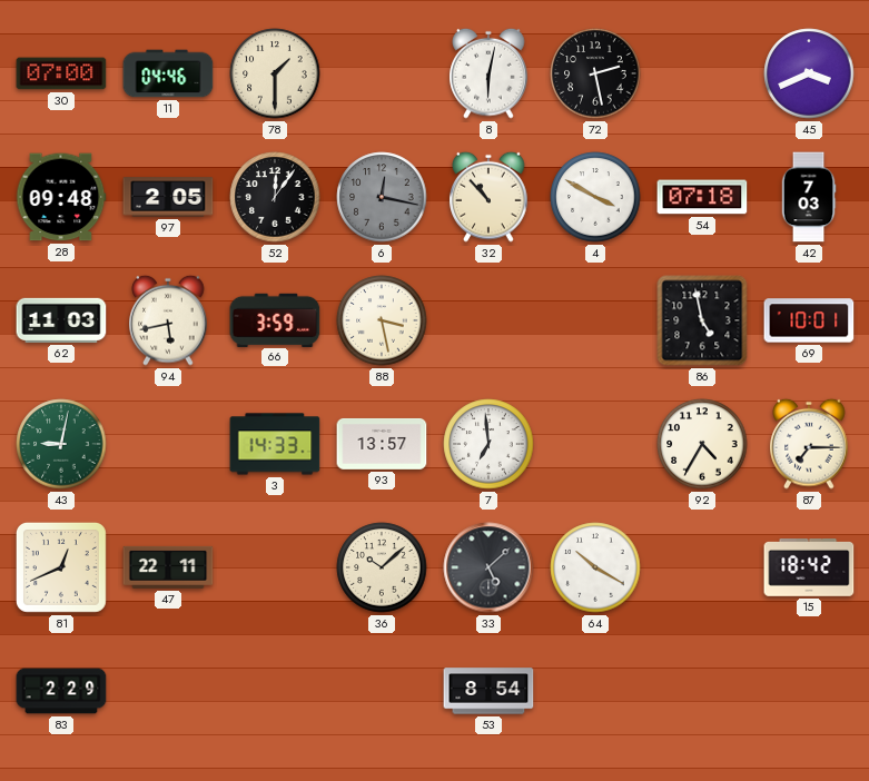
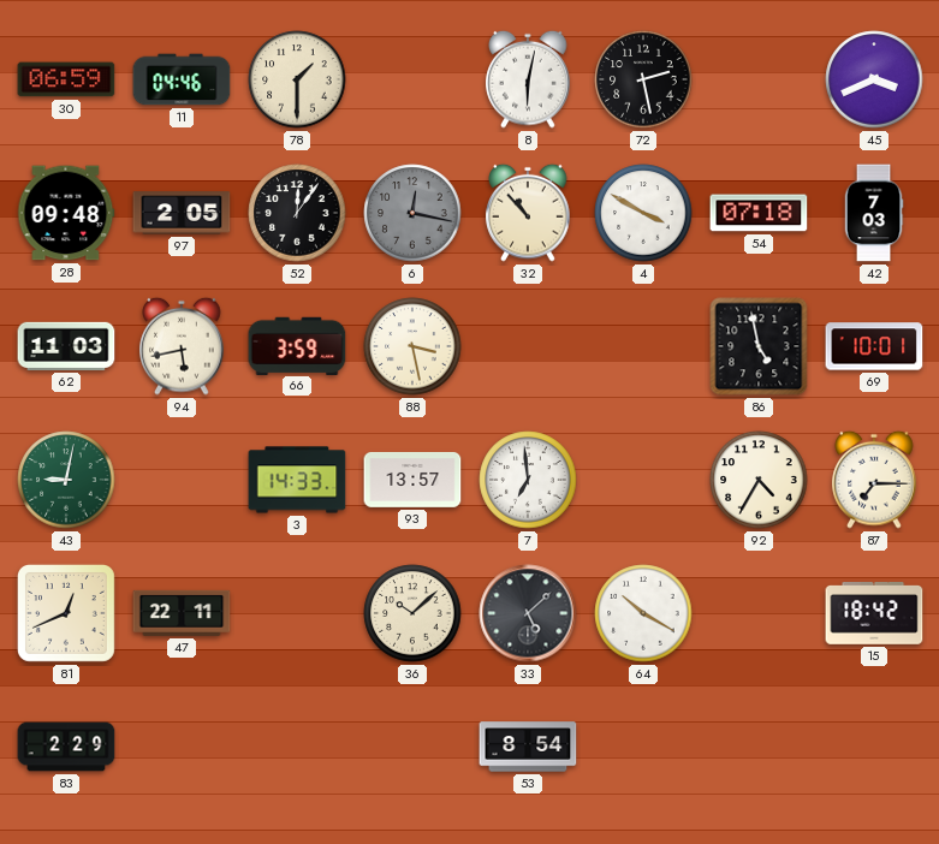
30: 07:00 -> 06:59 (66, 79)
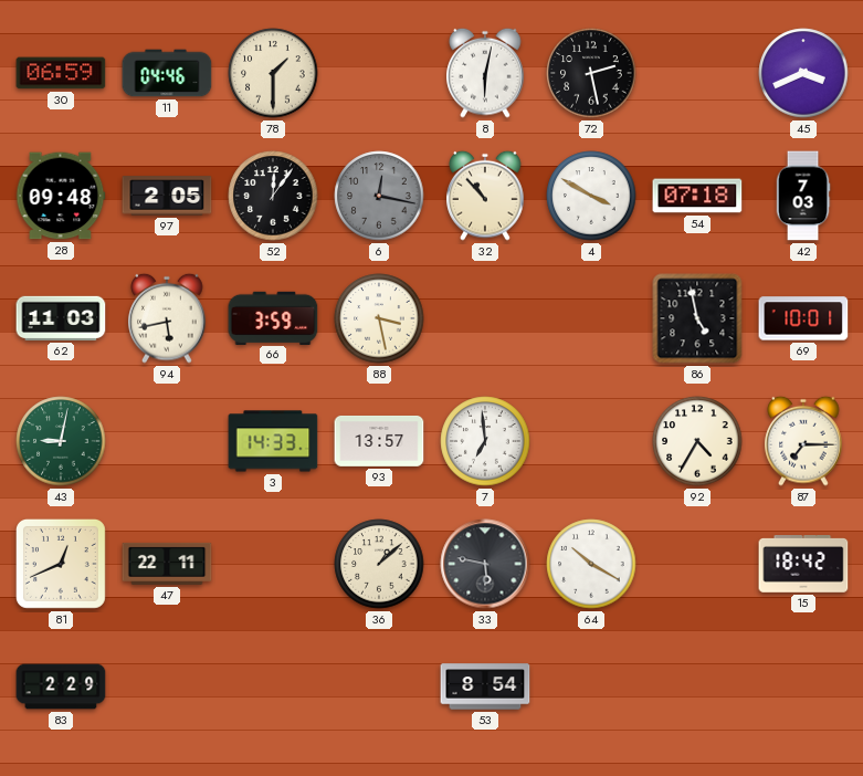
36: 10:08 -> 1:08 (379, 564)
33: 5:08 -> 5:47 (485, 564)
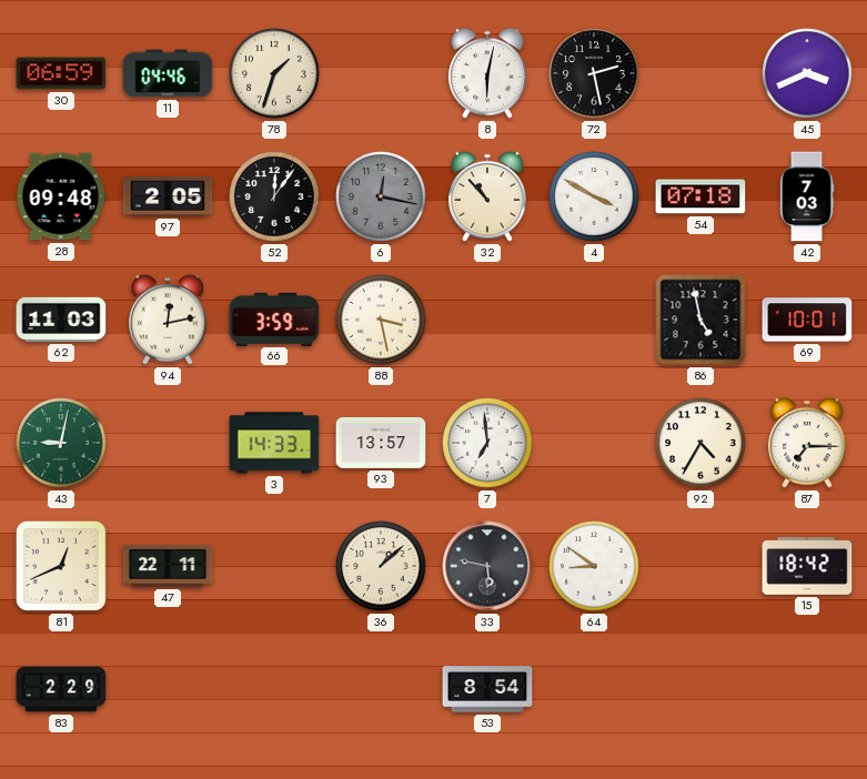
78: 1:30 -> 1:33 (274, 73)
94: 5:43 -> 12:13 (168, 320)
64: 10:20 -> 8:51 (594, 566)
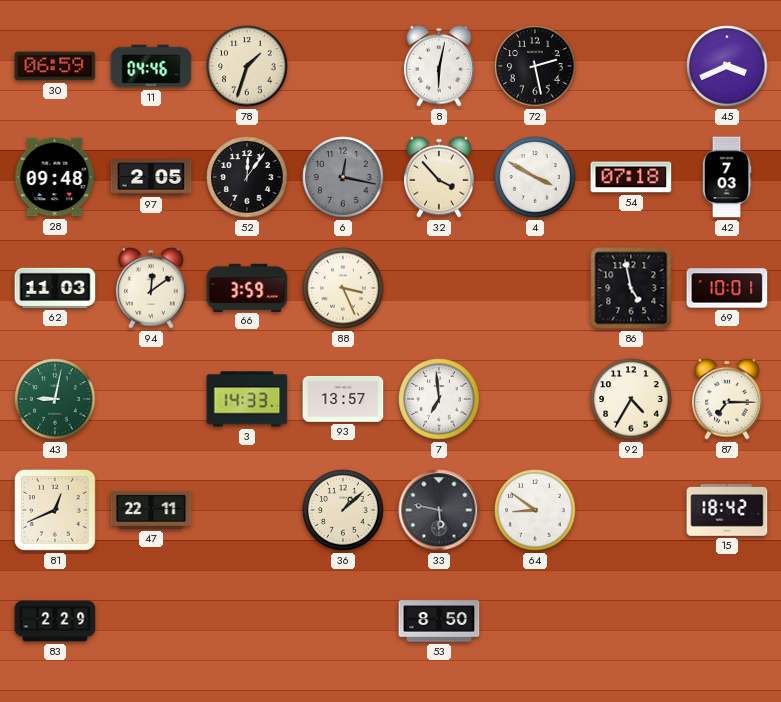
32: 10:53 -> 3:53 (439, 177)
94: 12:13 -> 12:09 (151, 288)
88: 3:28 -> 3:26 (343, 288)
53: 8:54 -> 8:50 (439, 621)
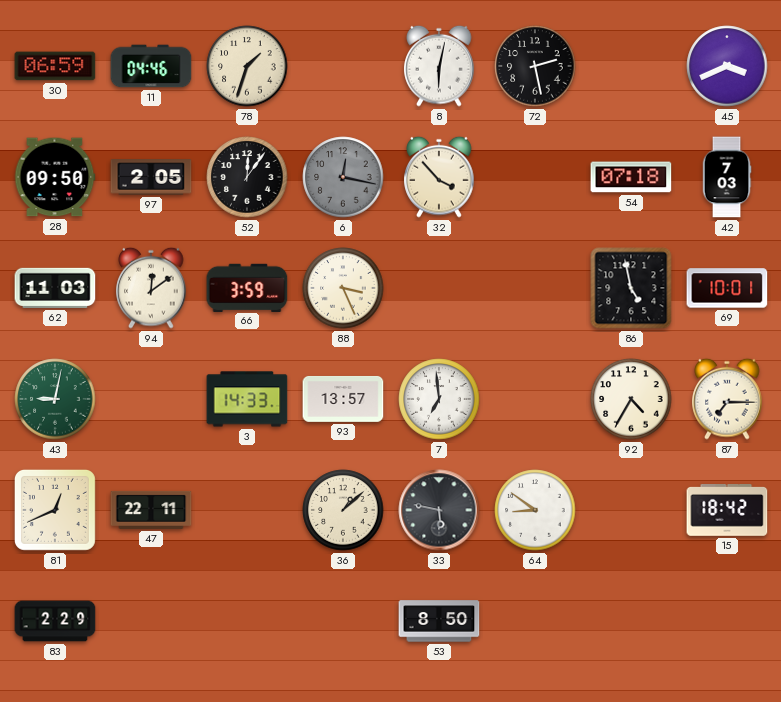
28: 09:48 -> 09:50 (55, 177)
4: 3:50 -> none (535, 177)
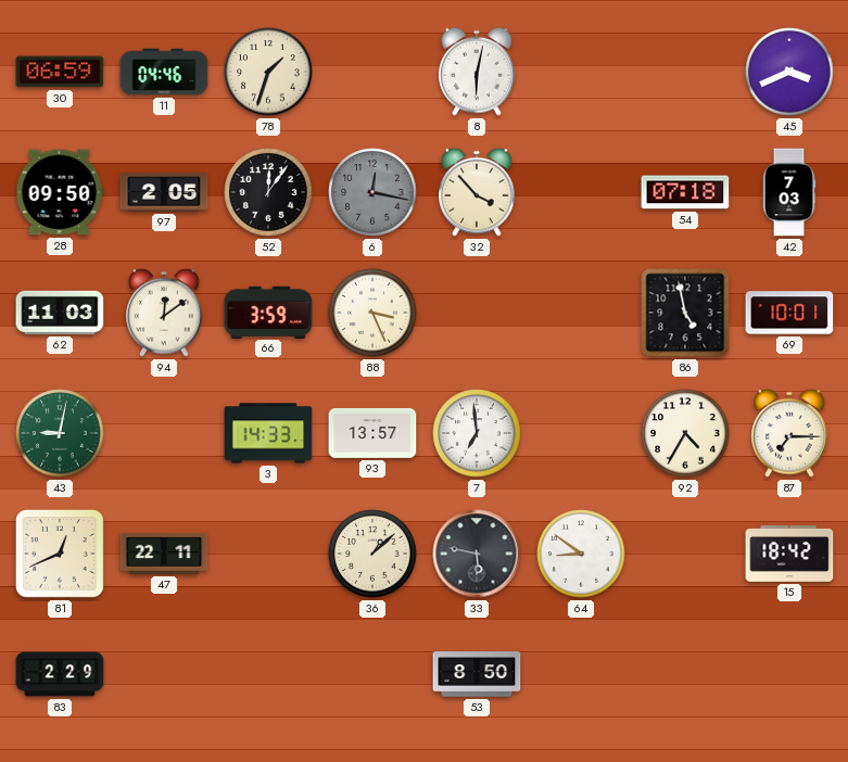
72: 2:28 -> none (535, 66)
